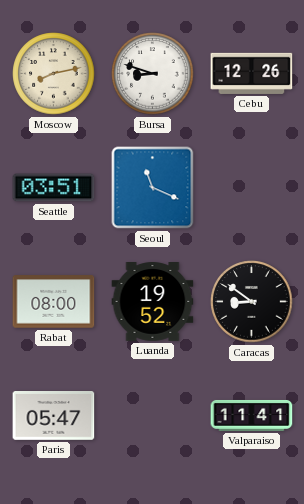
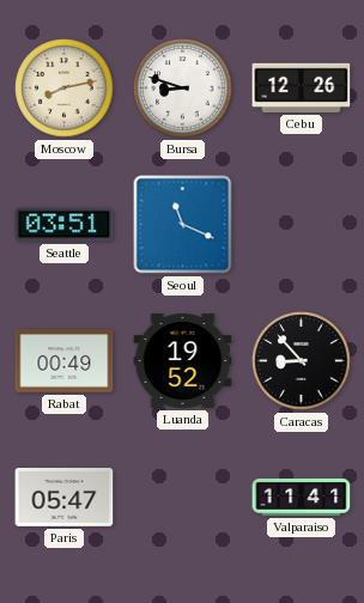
Rabat: 08:00 -> 00:49 (65, 361)
Caracas: 8:51 -> 8:53 (302, 361)
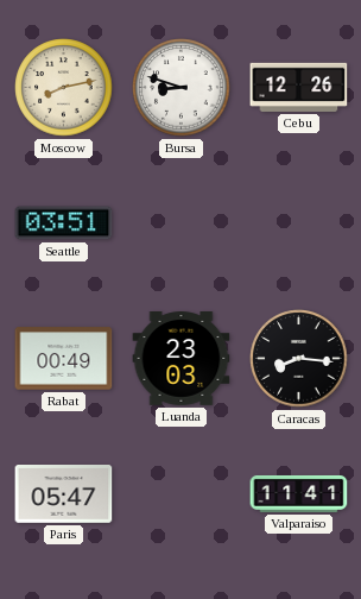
Seoul: 11:19 -> none (183, 225)
Luanda: 19:52 -> 23:03 (182, 359)
Caracas: 8:53 -> 8:16 (299, 359)
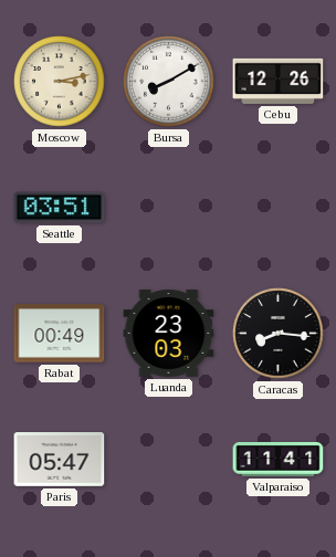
Moscow: 8:13 -> 3:13 (60, 82)
Bursa: 8:48 -> 8:10 (169, 82)
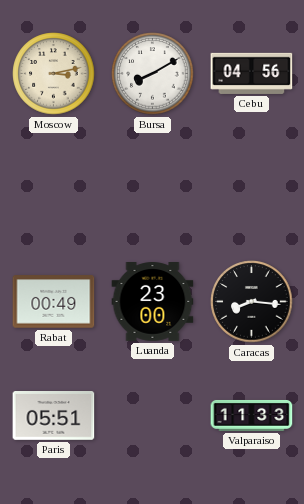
Cebu: 12:26 -> 04:56 (252, 73)
Seattle: 03:51 -> none (60, 208)
Luanda: 23:03 -> 23:00 (153, 302)
Paris: 05:47 -> 05:51 (54, 416)
Valparaiso: 11:41 -> 11:33 (252, 415)
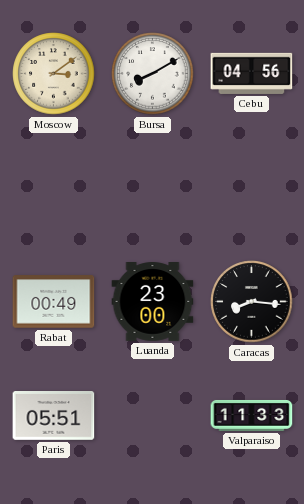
Moscow: 3:13 -> 3:09 (54, 74)
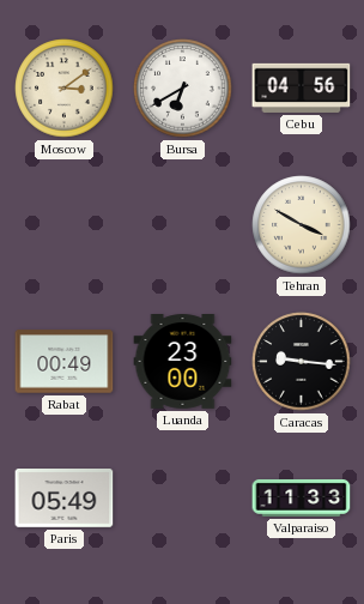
Bursa: 8:10 -> 6:40 (183, 89)
Tehran: none -> 3:50 (302, 225)
Caracas: 8:16 -> 9:16 (302, 362)
Paris: 05:51 -> 05:49 (65, 499)
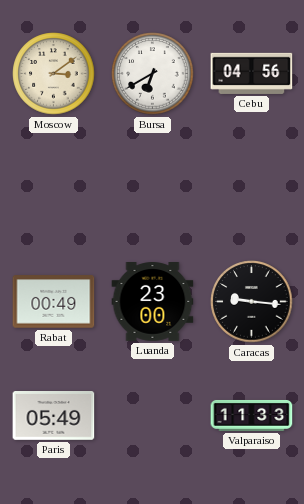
Tehran: 3:50 -> none (302, 225)
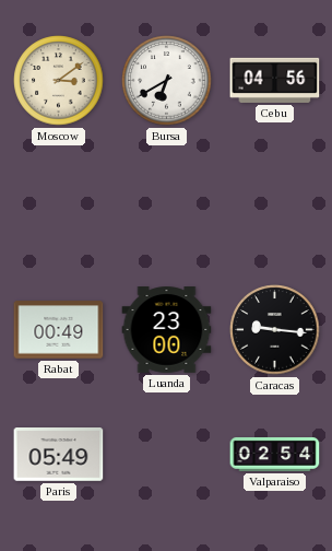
Valparaiso: 11:33 -> 02:54 (275, 454)
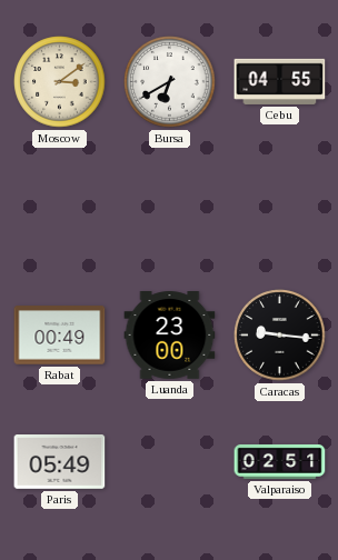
Cebu: 04:56 -> 04:55 (280, 81)
Valparaiso: 02:54 -> 02:51 (280, 461)
